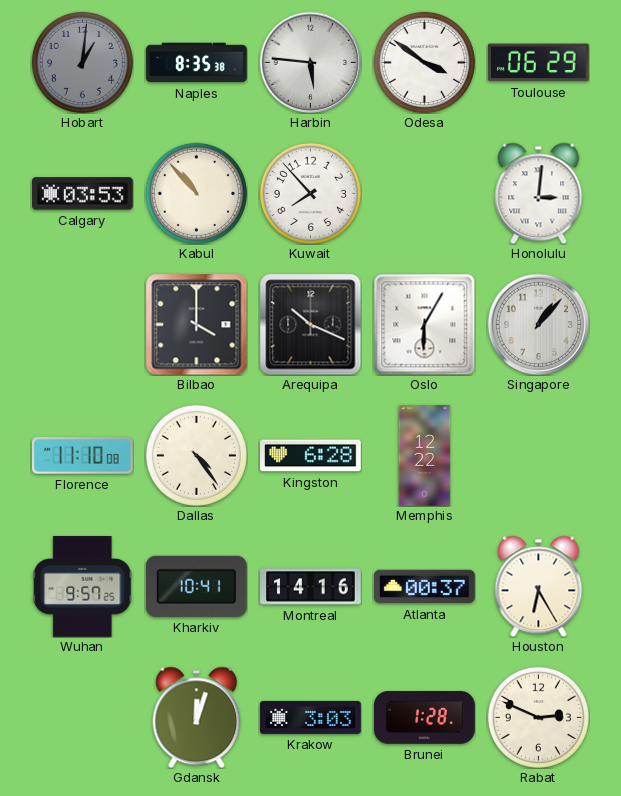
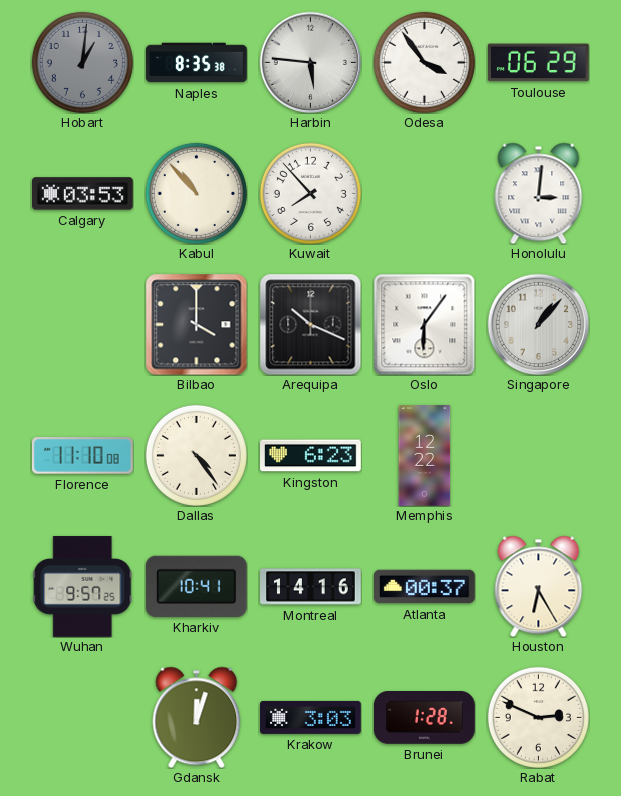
Odesa: 3:51 -> 3:54 (424, 62)
Oslo: 6:05 -> 6:06 (424, 324)
Kingston: 6:28 -> 6:23 (311, 456)
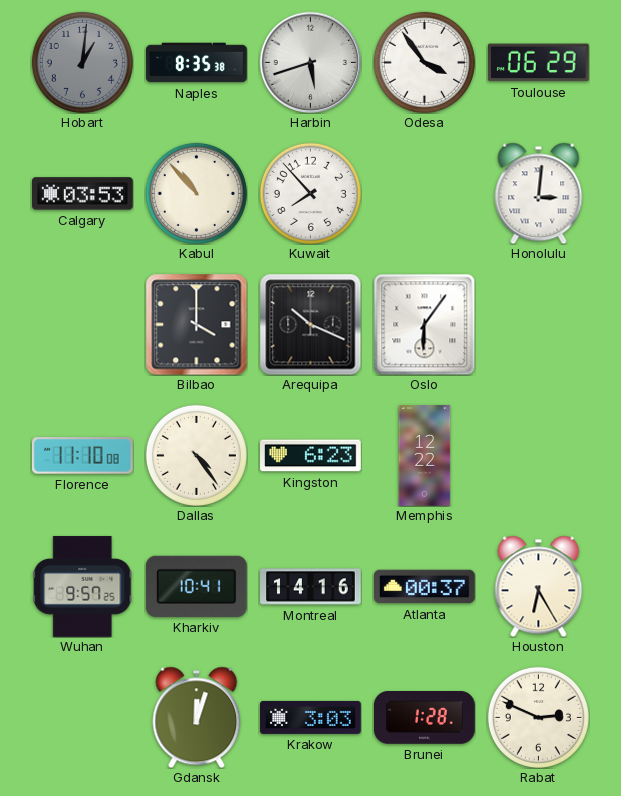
Harbin: 5:46 -> 5:42 (310, 62)
Singapore: 1:07 -> none (538, 324)
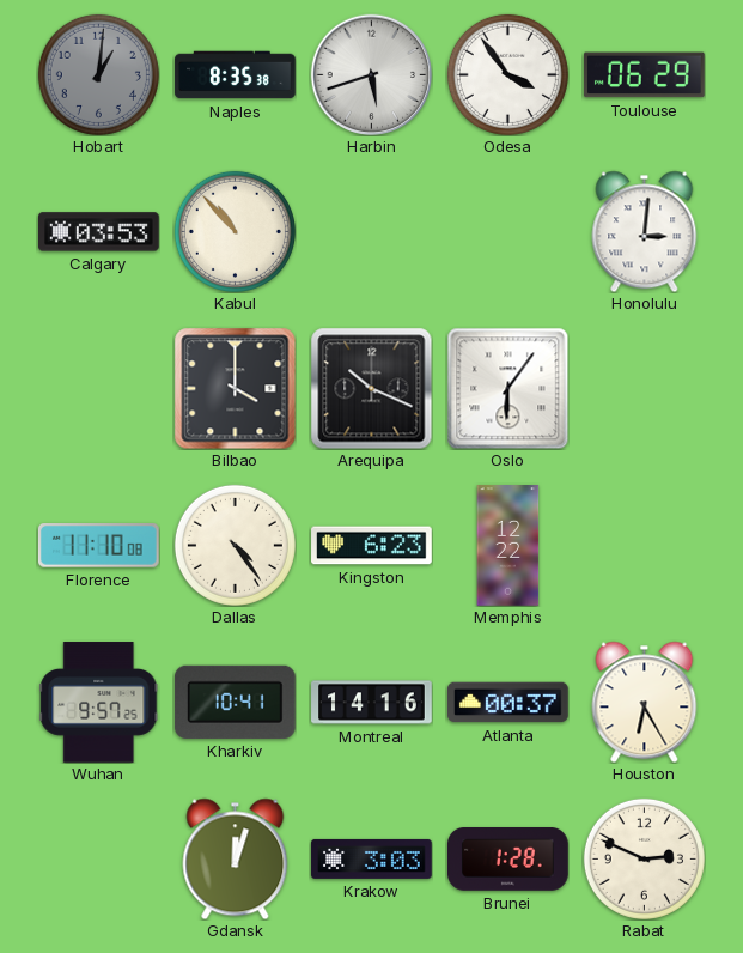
Kuwait: 7:53 -> none (310, 193)
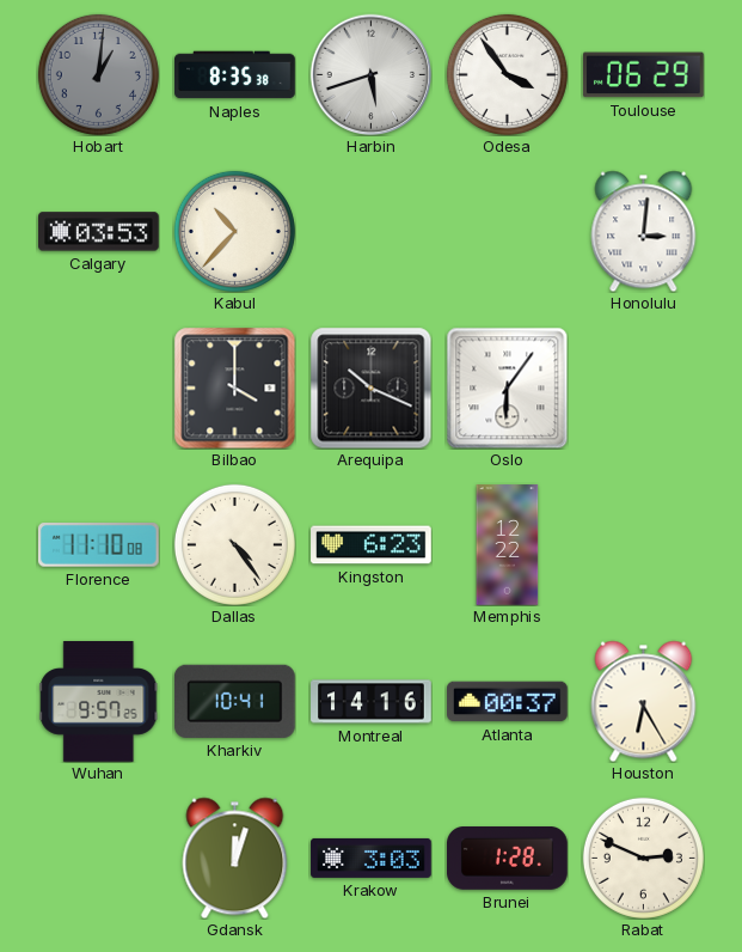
Kabul: 10:53 -> 10:37 (234, 231)
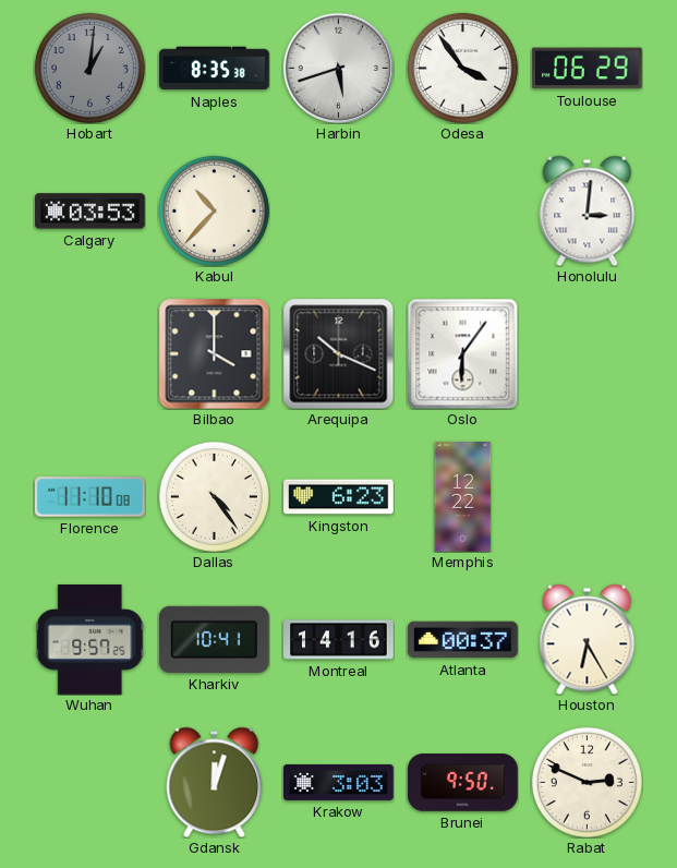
Brunei: 1:28 -> 9:50 (463, 783)
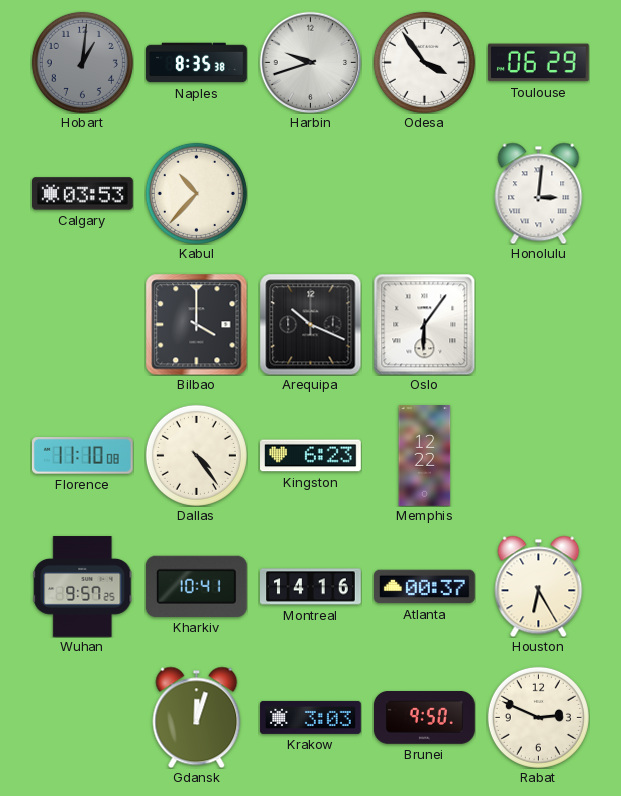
Harbin: 5:42 -> 9:42 (310, 62)
